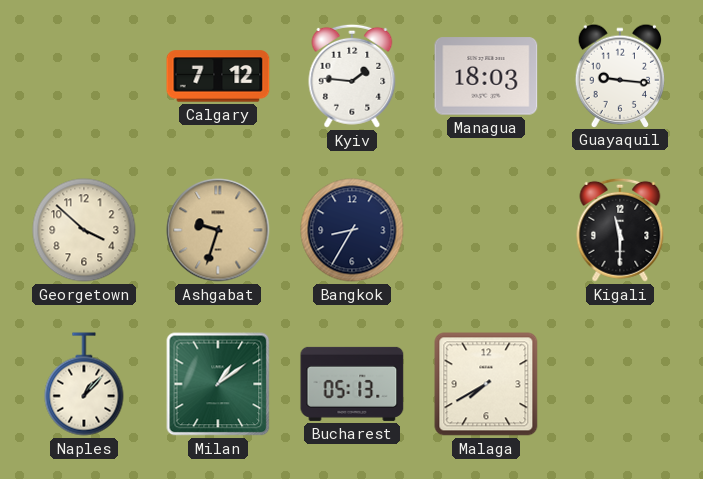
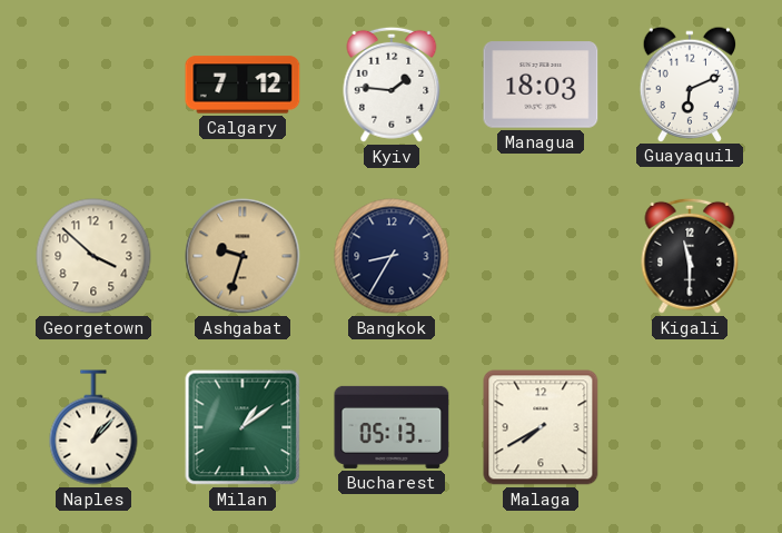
Guayaquil: 9:16 -> 6:11 (690, 83)
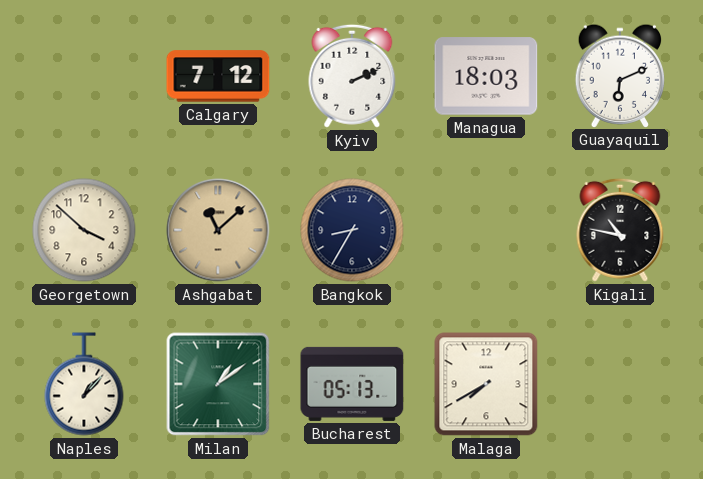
Kyiv: 1:46 -> 2:11 (352, 76)
Ashgabat: 9:33 -> 11:08 (218, 230)
Kigali: 11:30 -> 10:47 (620, 230)
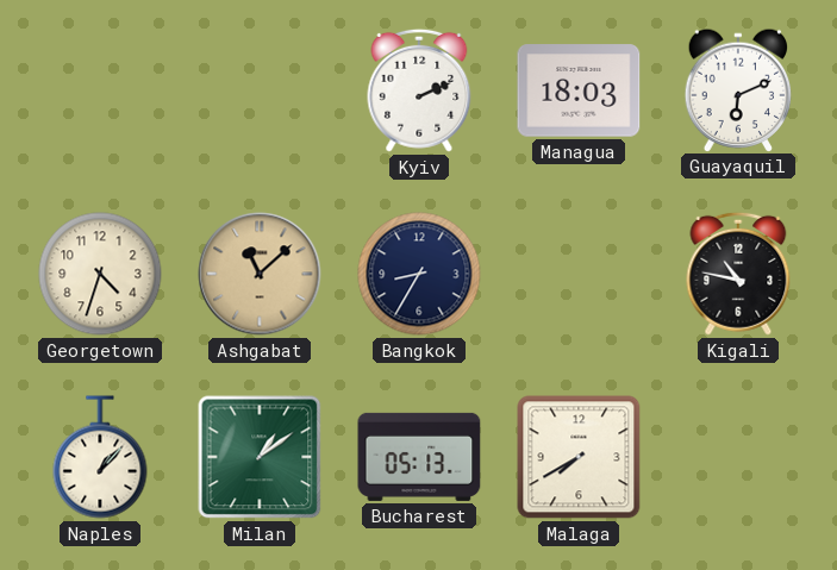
Calgary: 7:12 -> none (218, 76)
Georgetown: 3:52 -> 4:33 (100, 274)
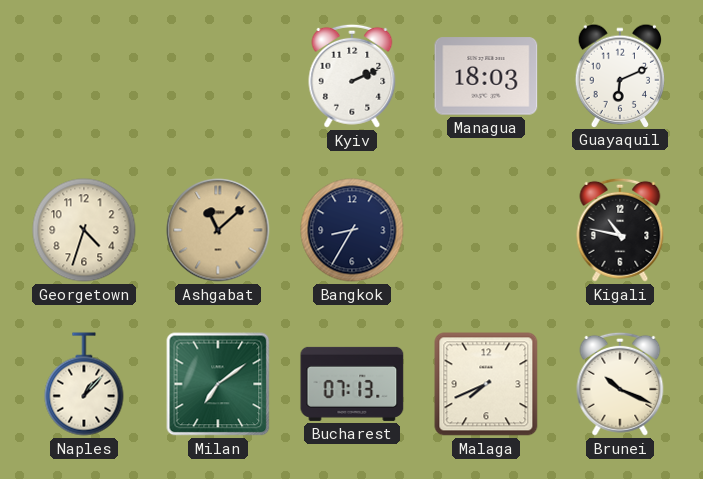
Milan: 1:09 -> 7:09 (218, 384)
Bucharest: 05:13 -> 07:13 (352, 384)
Malaga: 7:40 -> 7:41 (486, 384)
Brunei: none -> 10:19 (620, 384)
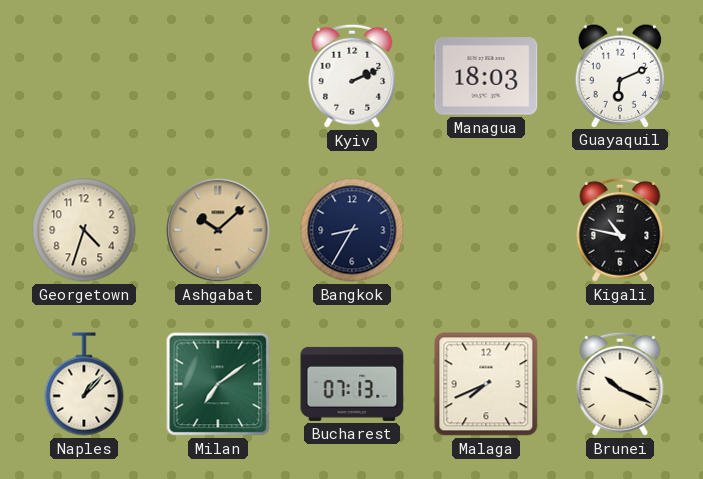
Ashgabat: 11:08 -> 10:08 (218, 230)
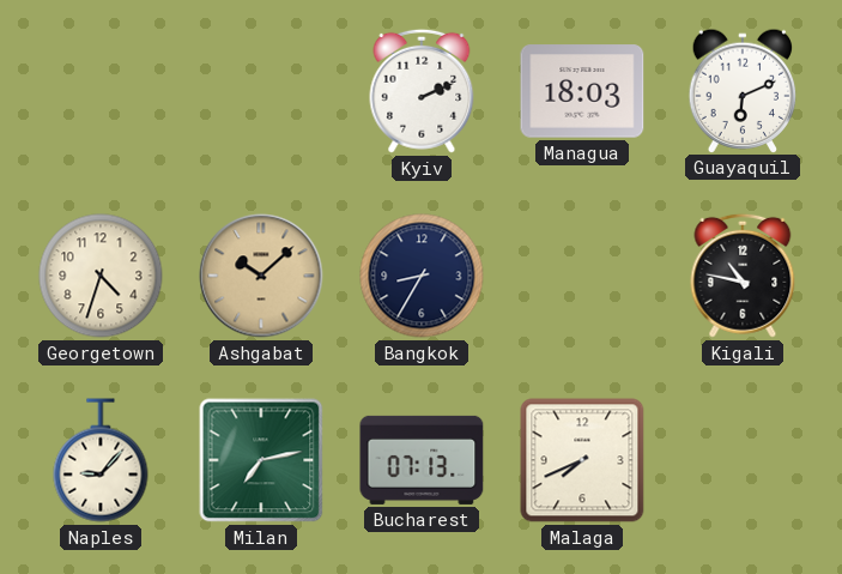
Naples: 1:07 -> 9:07 (101, 460)
Milan: 7:09 -> 7:13 (261, 460)
Brunei: 10:19 -> none (620, 384)
